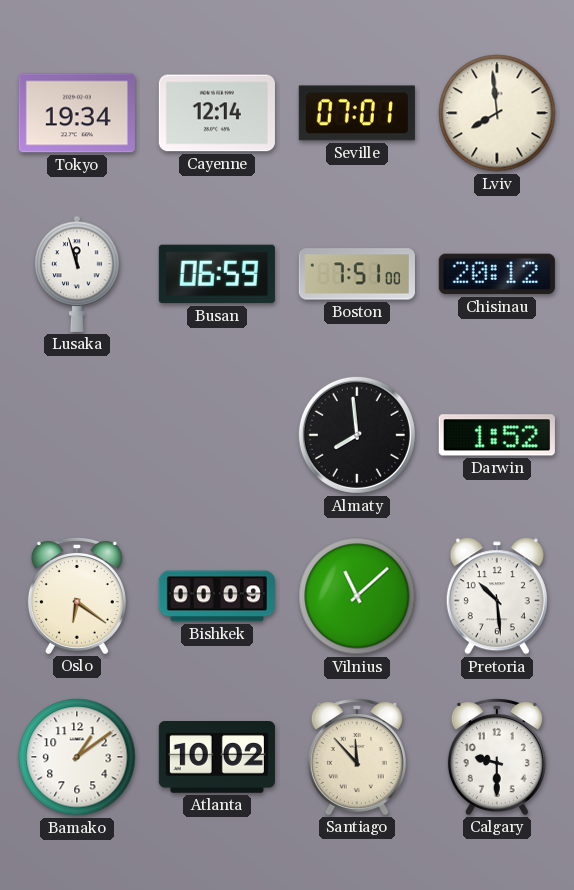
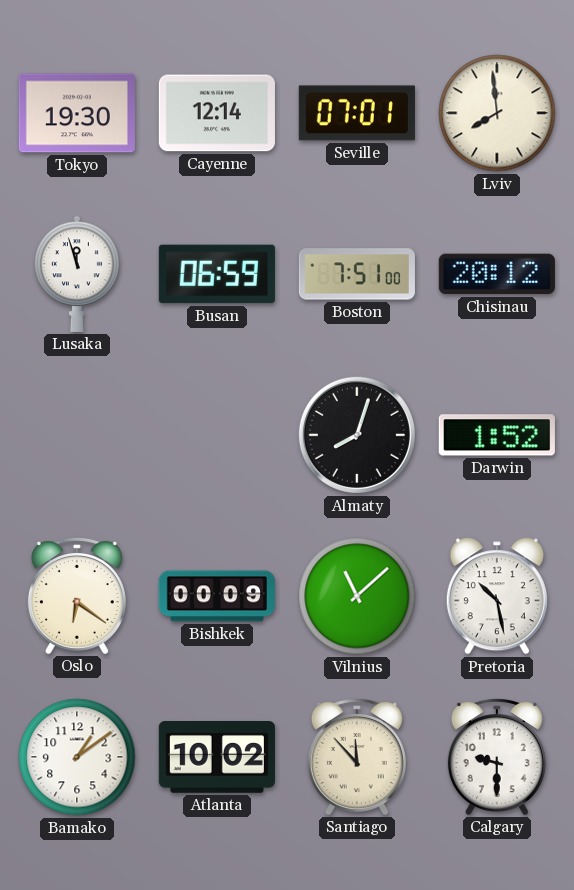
Tokyo: 19:34 -> 19:30 (77, 113)
Almaty: 7:59 -> 8:03 (357, 435)
Pretoria: 10:29 -> 10:28 (497, 596)
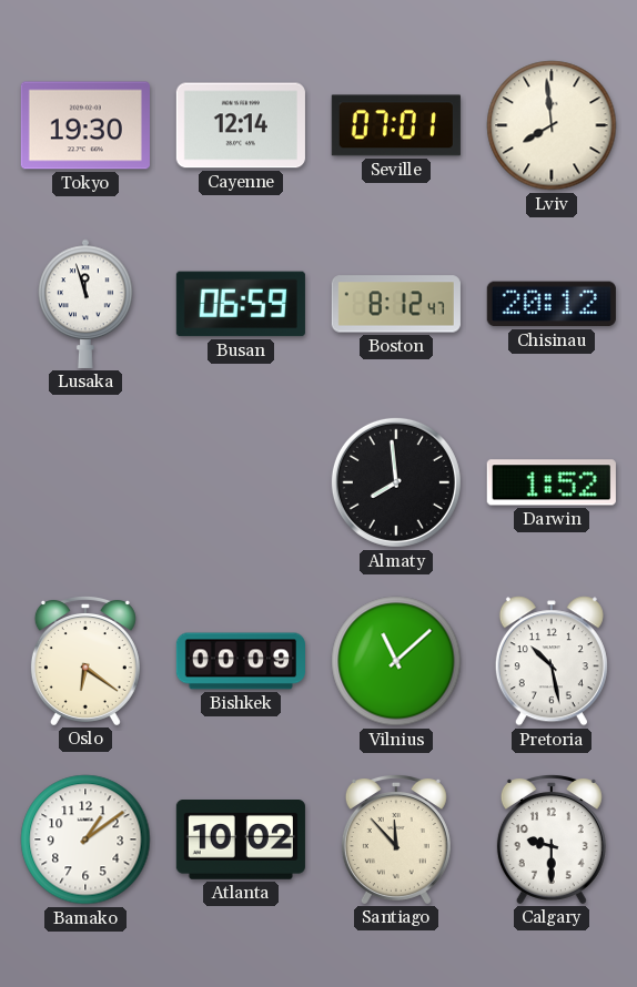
Boston: 7:51 -> 8:12 (396, 304)
Almaty: 8:03 -> 7:59 (396, 482)
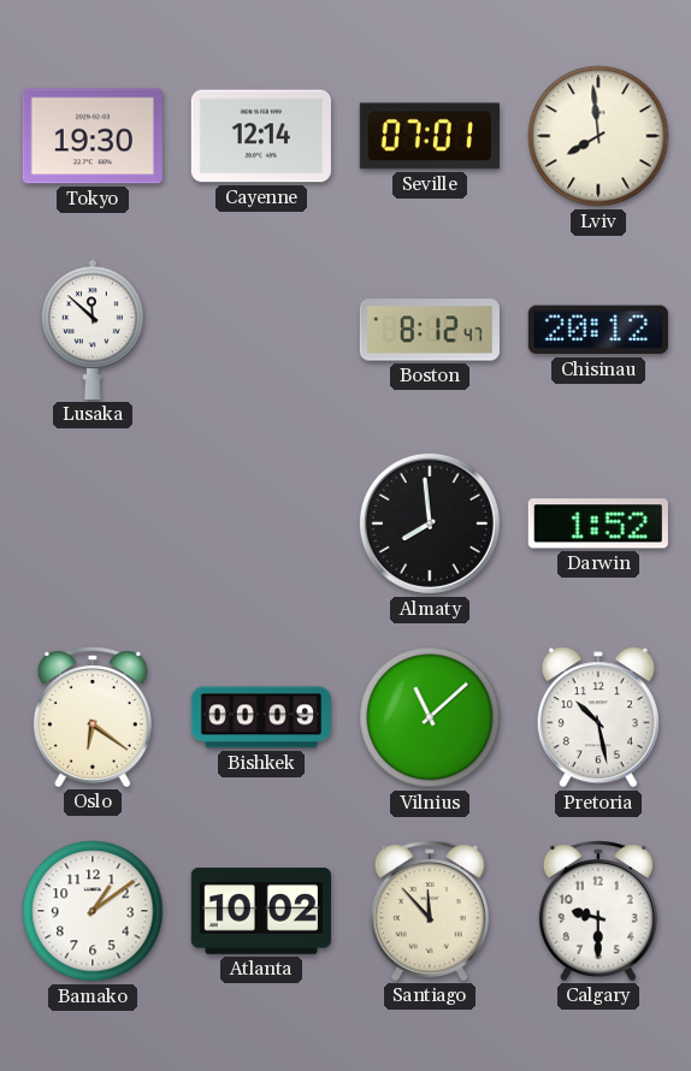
Lusaka: 11:57 -> 11:52 (93, 330)
Busan: 06:59 -> none (241, 304)
